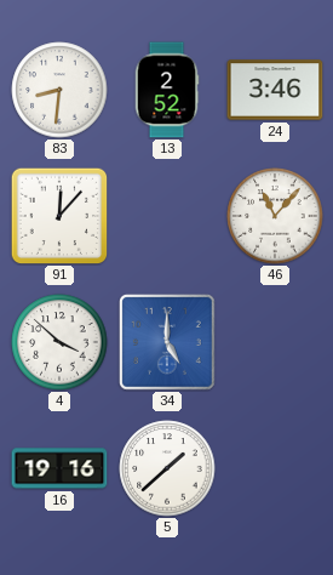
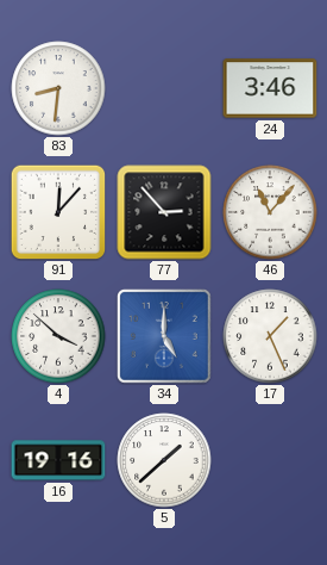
13: 2:52 -> none (167, 90)
77: none -> 2:53 (164, 212)
17: none -> 1:26 (270, 336)
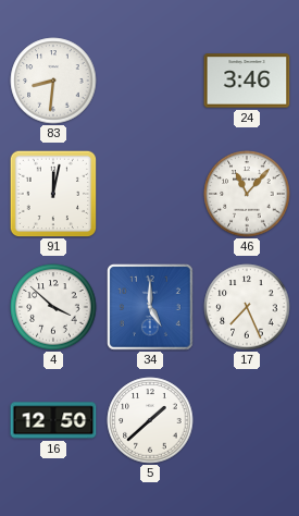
91: 12:07 -> 12:02 (53, 194)
77: 2:53 -> none (164, 212)
17: 1:26 -> 7:26 (247, 307)
16: 19:16 -> 12:50 (53, 420)
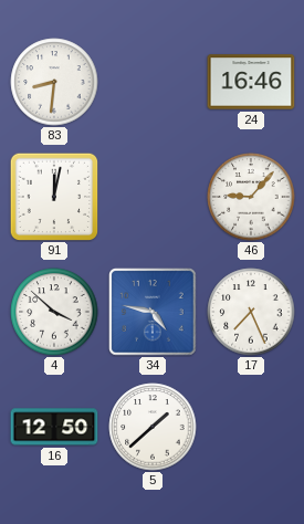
24: 3:46 -> 16:46 (251, 82)
46: 11:07 -> 9:07 (251, 197)
34: 5:00 -> 4:47 (154, 313)
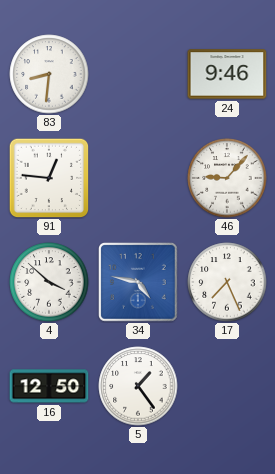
24: 16:46 -> 9:46 (227, 74)
91: 12:02 -> 12:46 (49, 178)
5: 1:38 -> 1:24 (138, 386)
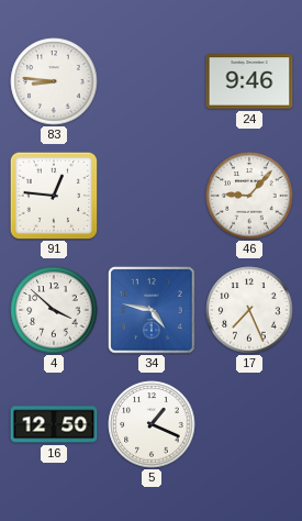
83: 8:31 -> 8:46 (54, 81)
5: 1:24 -> 1:19 (152, 424)
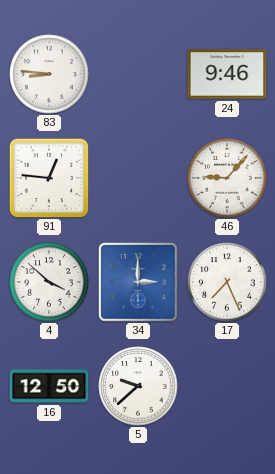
34: 4:47 -> 3:00 (139, 283)
5: 1:19 -> 9:38 (138, 386)
